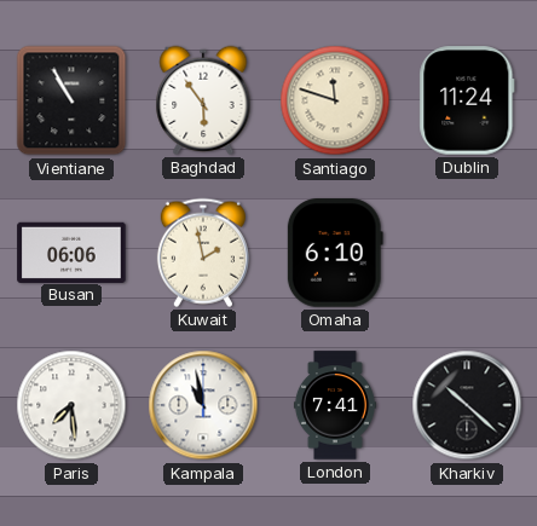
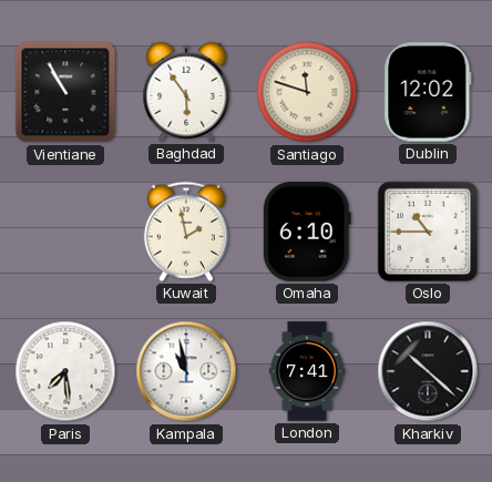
Dublin: 11:24 -> 12:02 (428, 92)
Busan: 06:06 -> none (71, 252)
Oslo: none -> 10:45 (428, 232)
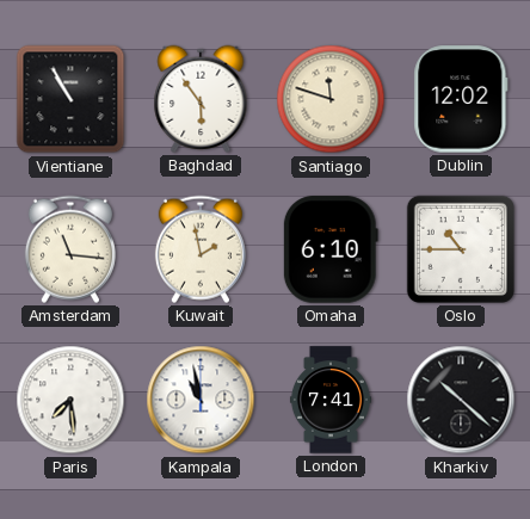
Amsterdam: none -> 11:16 (70, 249)
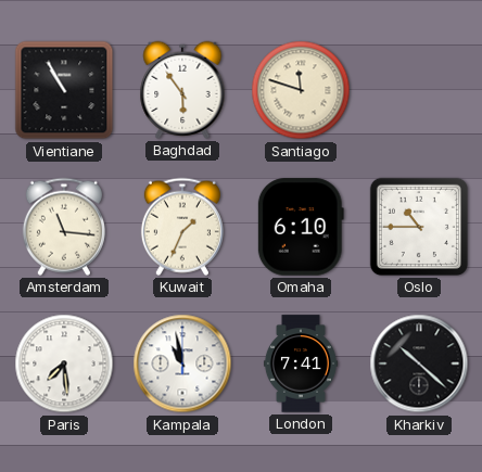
Dublin: 12:02 -> none (461, 99)
Kuwait: 1:58 -> 1:34 (182, 227)
